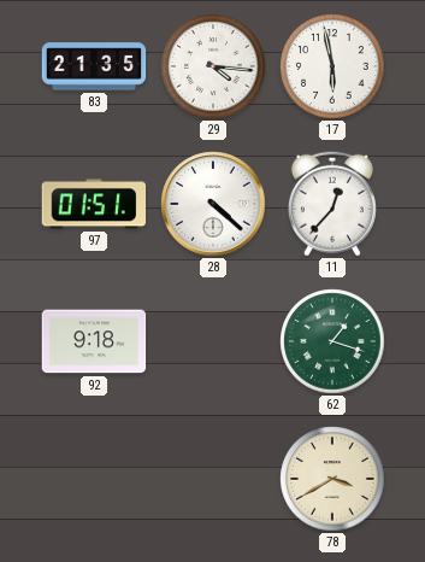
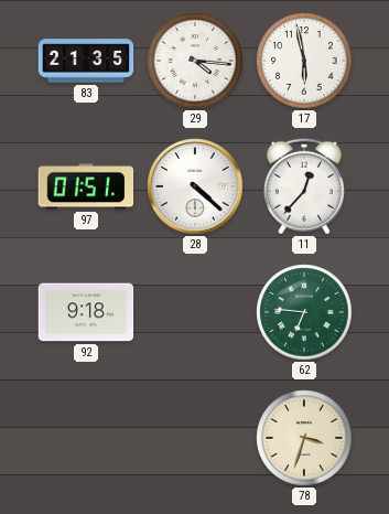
62: 1:18 -> 6:46 (304, 312)
78: 3:40 -> 3:33 (304, 438)
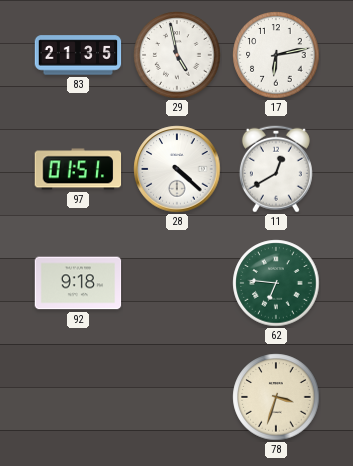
29: 4:16 -> 4:58 (177, 55)
17: 5:58 -> 6:13 (276, 55)
11: 12:37 -> 12:40 (276, 169)
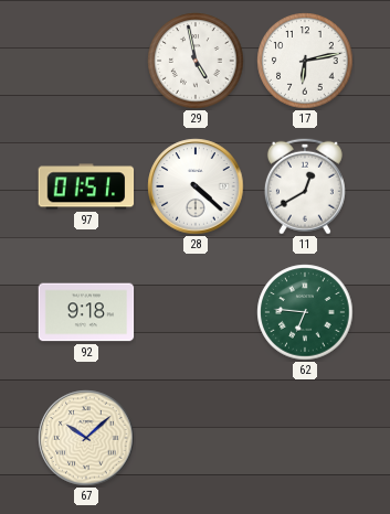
83: 21:35 -> none (78, 55)
67: none -> 10:08 (86, 438)
78: 3:33 -> none (276, 397)
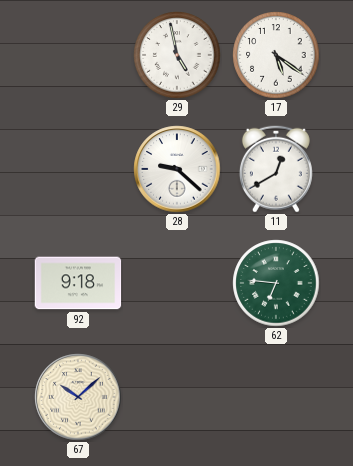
17: 6:13 -> 5:21 (276, 55)
97: 01:51 -> none (86, 186)
28: 4:22 -> 9:22 (177, 169)
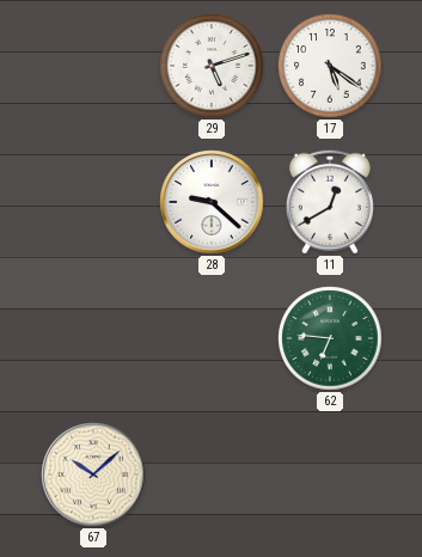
29: 4:58 -> 5:12 (212, 66)
92: 9:18 -> none (78, 283)
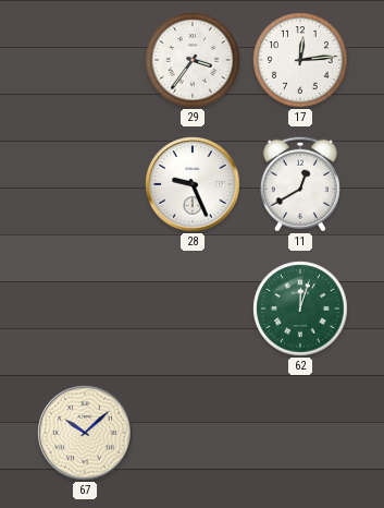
29: 5:12 -> 3:36 (193, 60)
17: 5:21 -> 12:14 (300, 60)
28: 9:22 -> 9:26 (193, 184)
62: 6:46 -> 12:03 (300, 309)
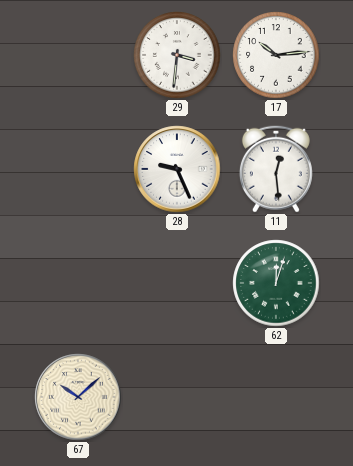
29: 3:36 -> 3:31 (177, 55)
17: 12:14 -> 10:14 (276, 55)
11: 12:40 -> 12:29 (276, 169)
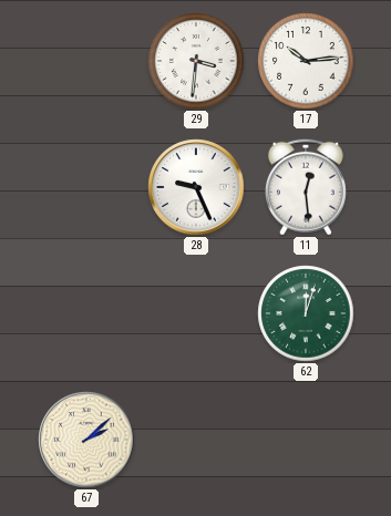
67: 10:08 -> 2:08 (86, 440)
